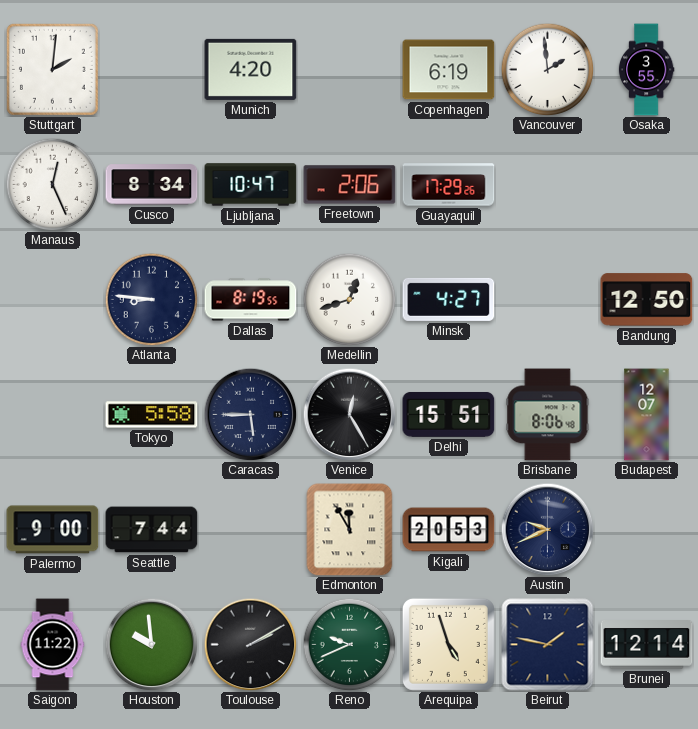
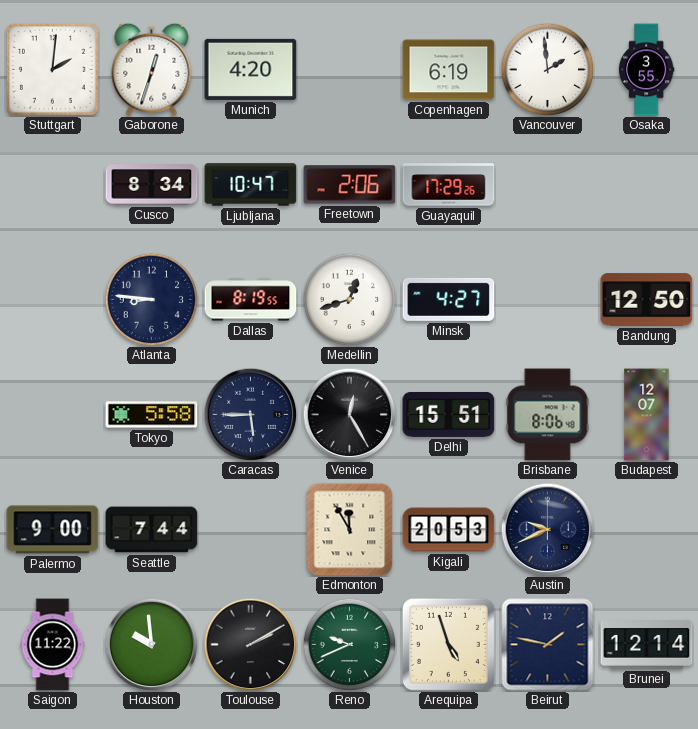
Gaborone: none -> 12:33 (152, 69)
Manaus: 12:26 -> none (52, 184)
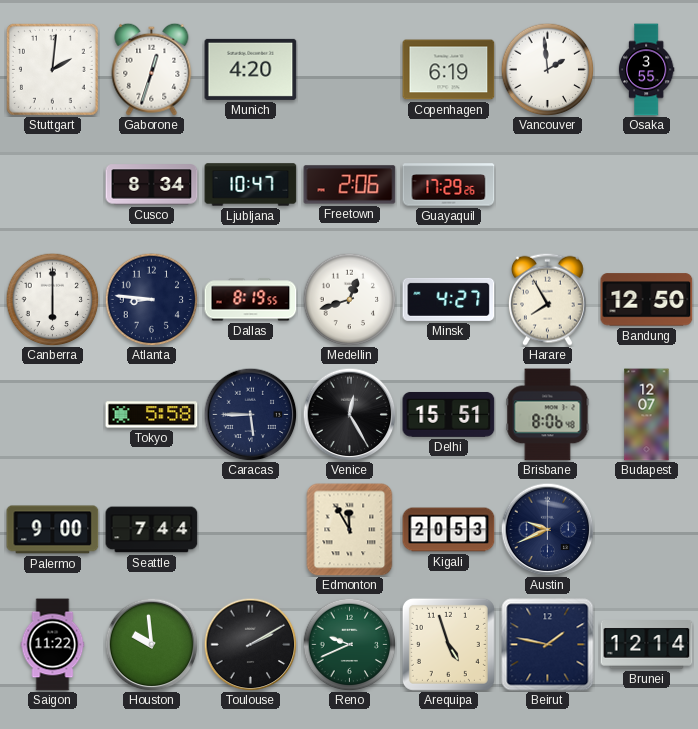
Canberra: none -> 6:00 (52, 299)
Harare: none -> 7:55 (548, 299)
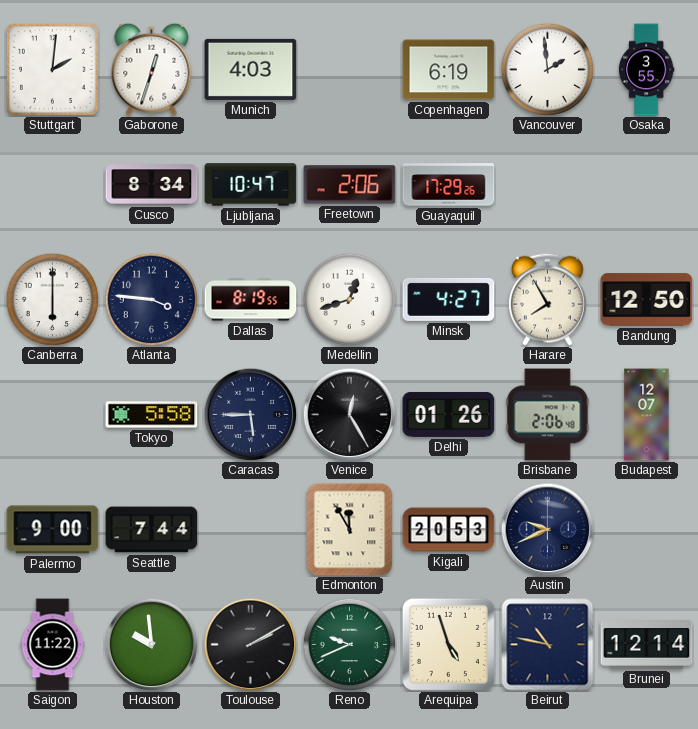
Munich: 4:20 -> 4:03 (251, 69)
Atlanta: 8:46 -> 3:46 (151, 299)
Delhi: 15:51 -> 01:26 (449, 414)
Brisbane: 8:06 -> 2:06 (548, 415)
Beirut: 1:47 -> 10:47 (548, 645)
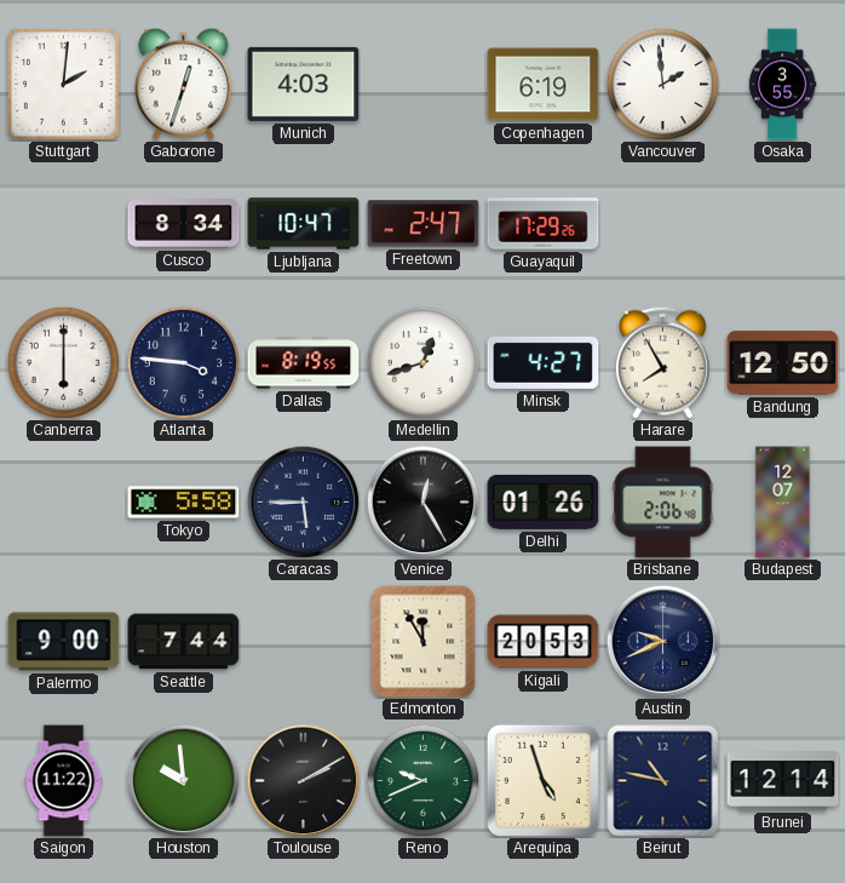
Freetown: 2:06 -> 2:47 (424, 224)
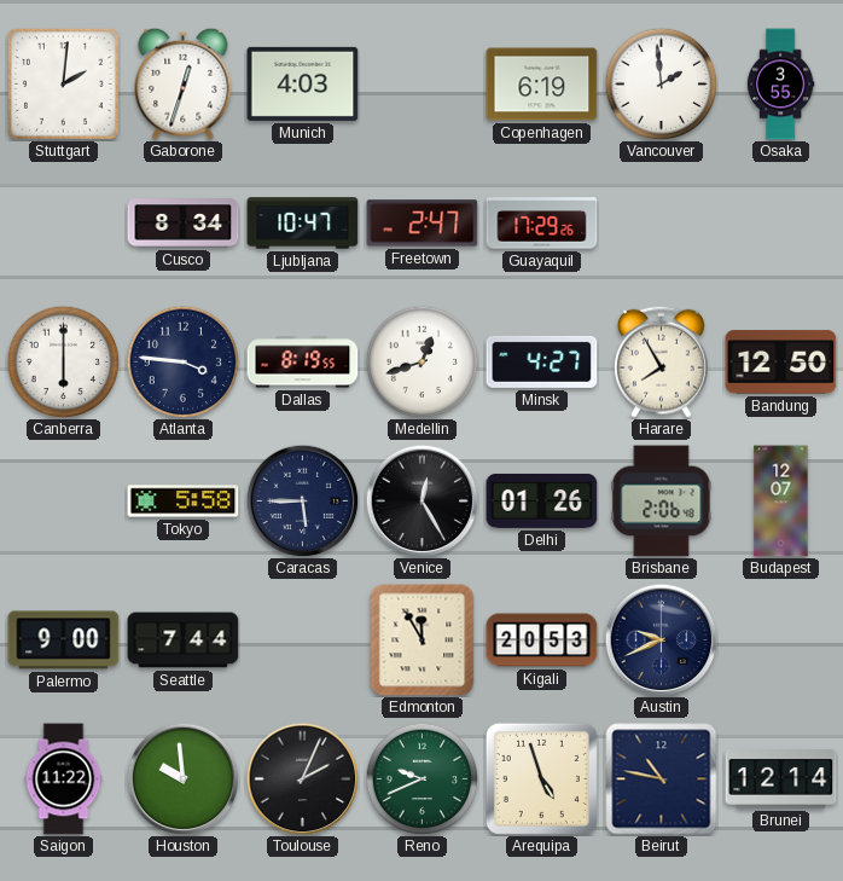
Toulouse: 2:10 -> 2:04 (302, 778)
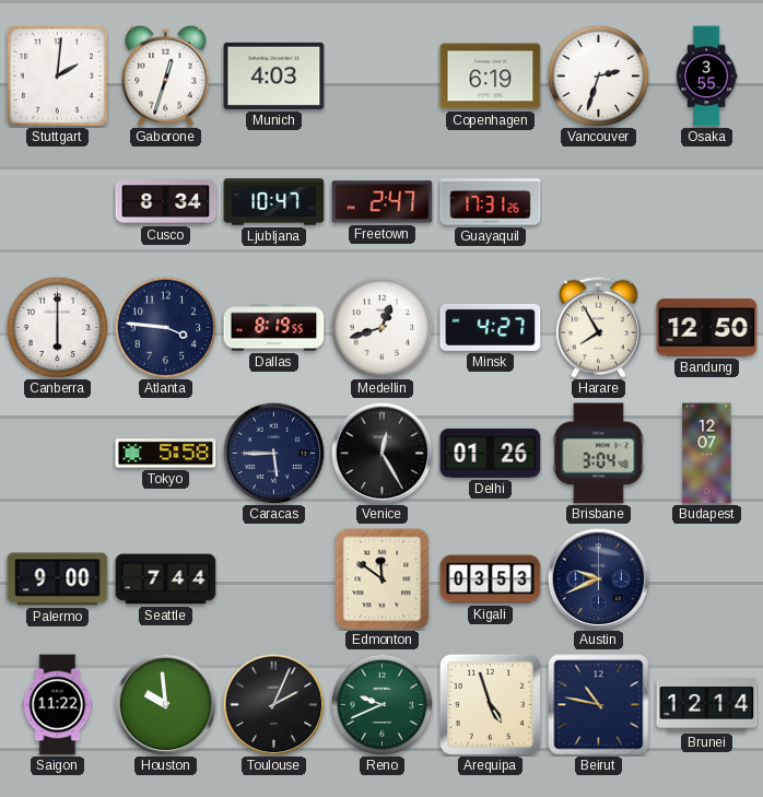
Vancouver: 1:59 -> 2:33 (598, 75)
Guayaquil: 17:29 -> 17:31 (491, 202)
Brisbane: 2:06 -> 3:04 (599, 454)
Edmonton: 11:55 -> 11:51 (383, 579)
Kigali: 20:53 -> 03:53 (491, 579)
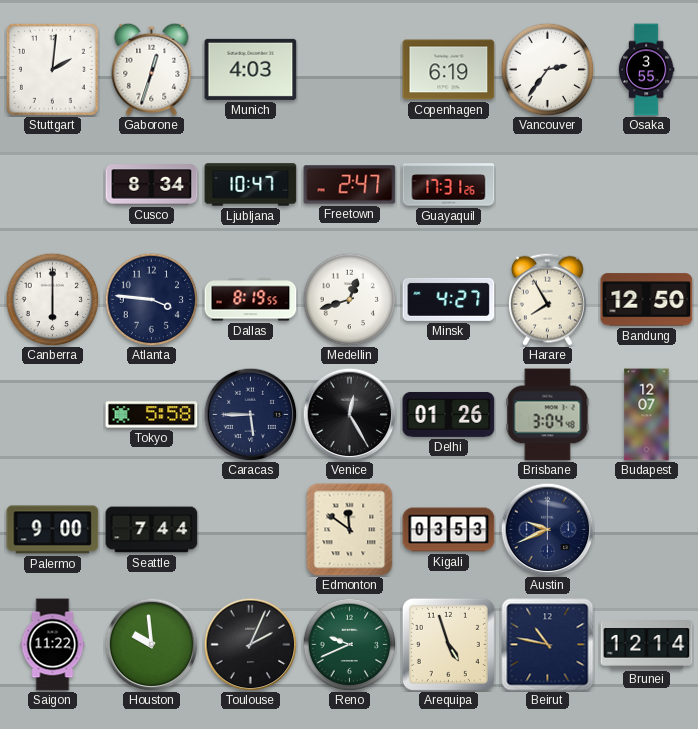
Vancouver: 2:33 -> 2:36 (547, 69)
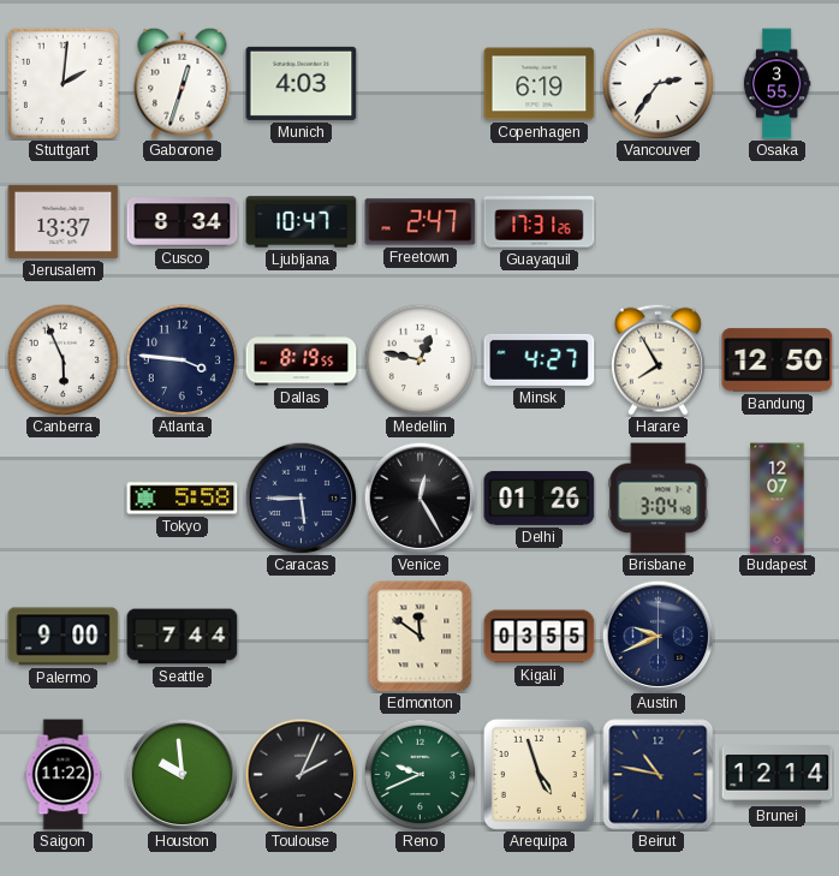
Jerusalem: none -> 13:37 (64, 221)
Canberra: 6:00 -> 5:56 (63, 359)
Medellin: 12:42 -> 12:47 (419, 359)
Kigali: 03:53 -> 03:55 (540, 637)
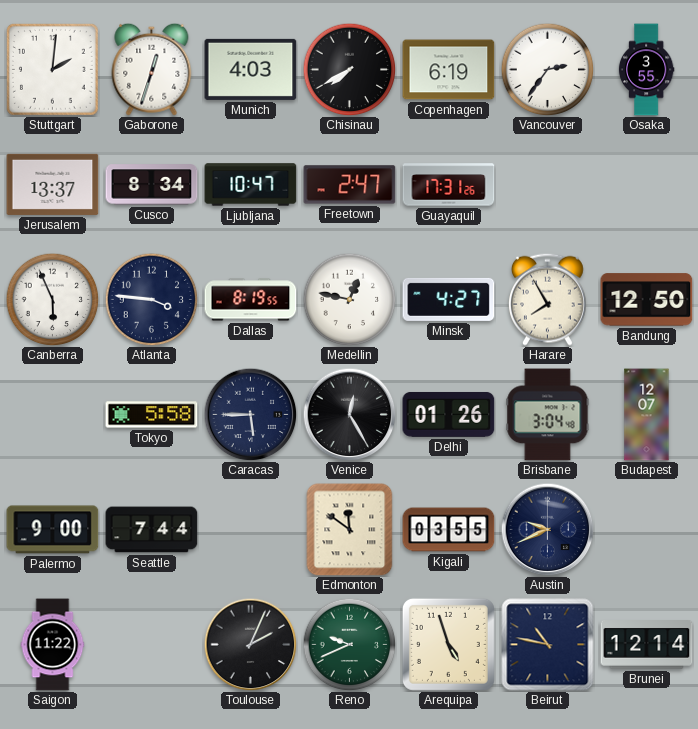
Chisinau: none -> 7:40 (349, 69)
Houston: 9:59 -> none (182, 774)
